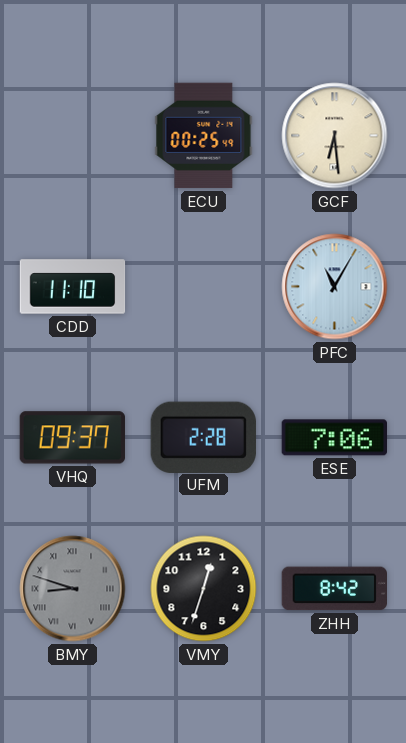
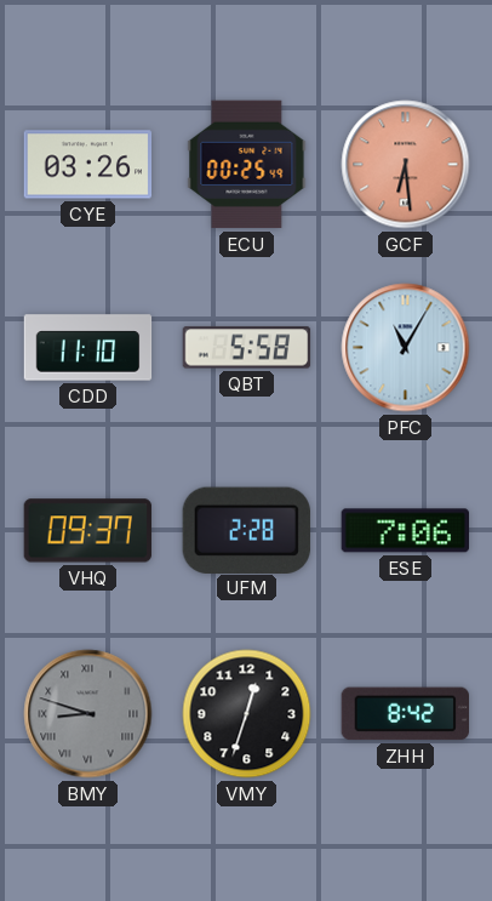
CYE: none -> 03:26 (88, 165)
GCF dial: cream -> salmon (406, 165)
QBT: none -> 5:58 (247, 348)
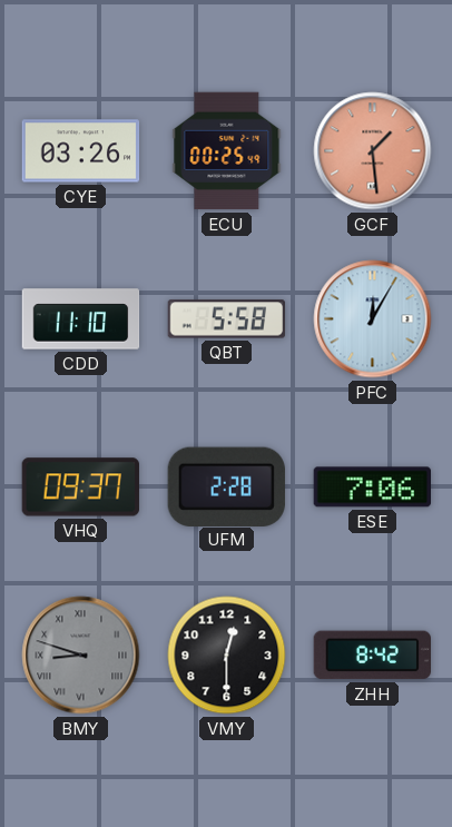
GCF: 6:29 -> 1:29 (373, 151)
PFC: 11:05 -> 12:05 (373, 319)
VMY: 12:33 -> 12:30 (227, 656)
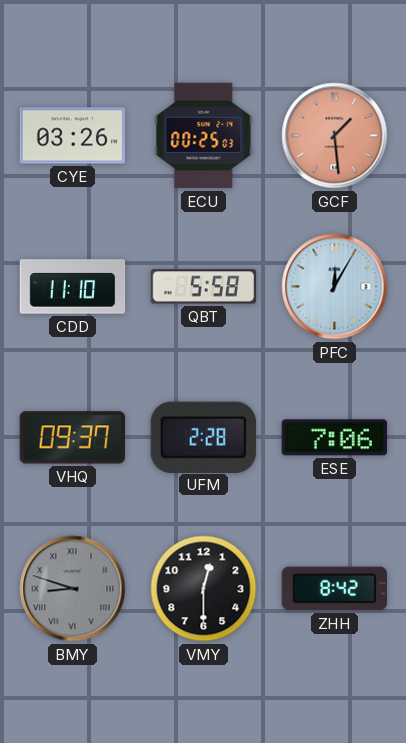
ECU: 00:25:49 -> 00:25:03 (204, 136)
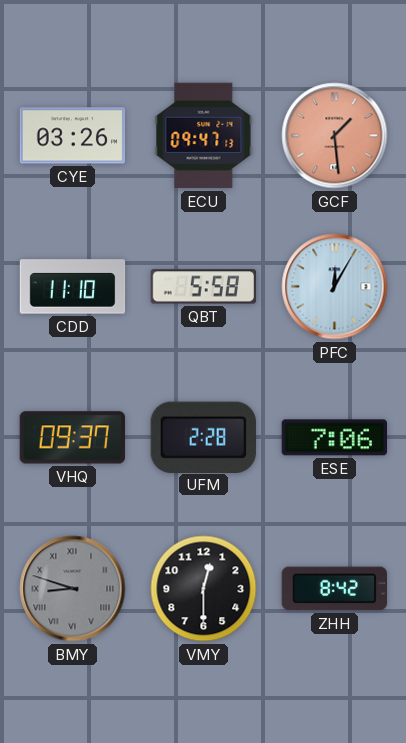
ECU: 00:25 -> 09:47 (204, 136)
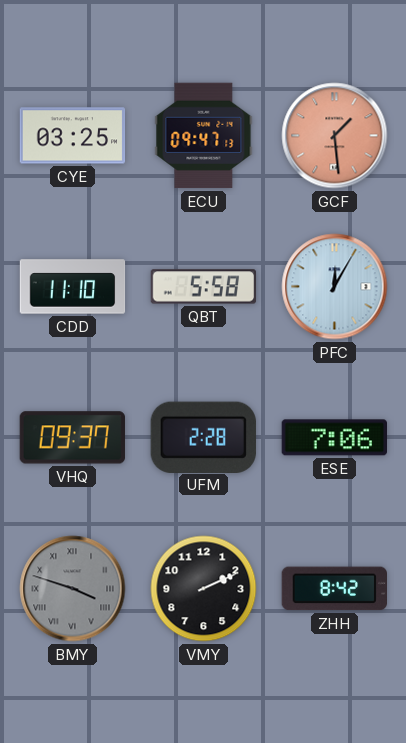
CYE: 03:26 -> 03:25 (73, 136)
BMY: 8:48 -> 3:48 (73, 589)
VMY: 12:30 -> 2:11 (204, 589)
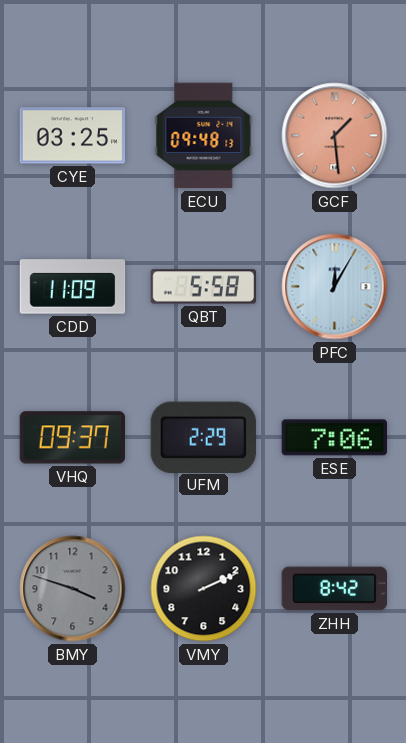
ECU: 09:47 -> 09:48 (204, 136)
CDD: 11:10 -> 11:09 (73, 287)
UFM: 2:28 -> 2:29 (203, 437)
BMY numerals: Roman -> Arabic (73, 589)
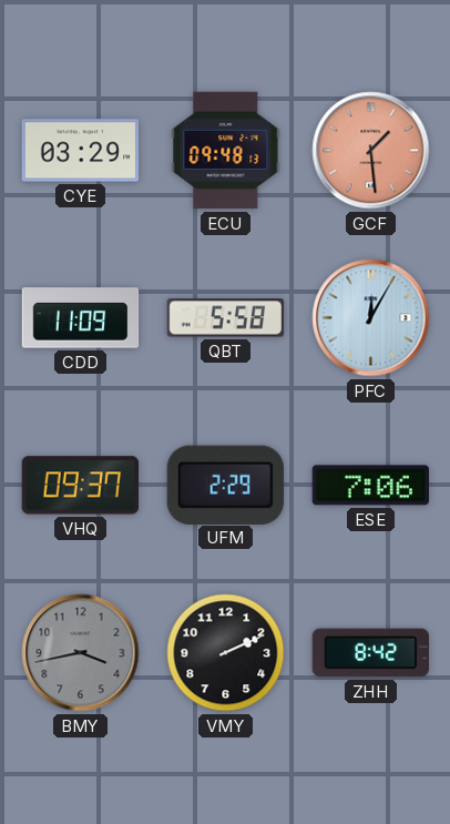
CYE: 03:25 -> 03:29 (81, 151)
BMY: 3:48 -> 3:43 (81, 653)
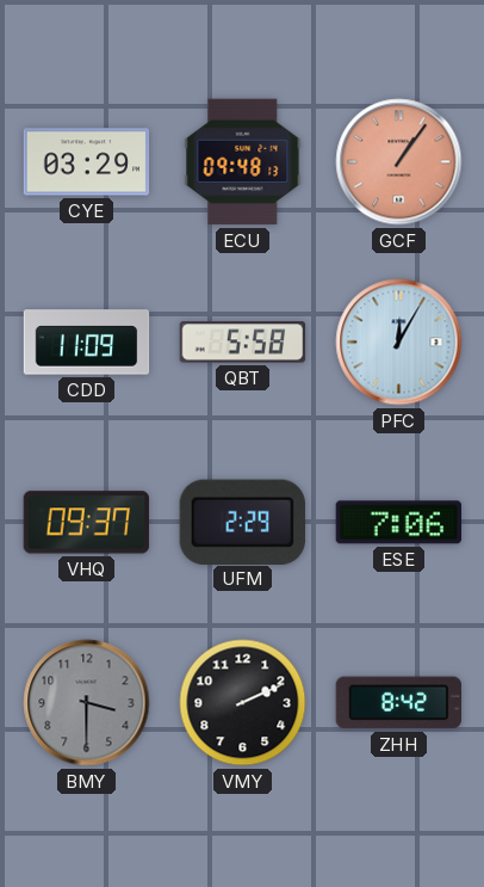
GCF: 1:29 -> 1:06 (399, 162)
BMY: 3:43 -> 3:30 (87, 703)
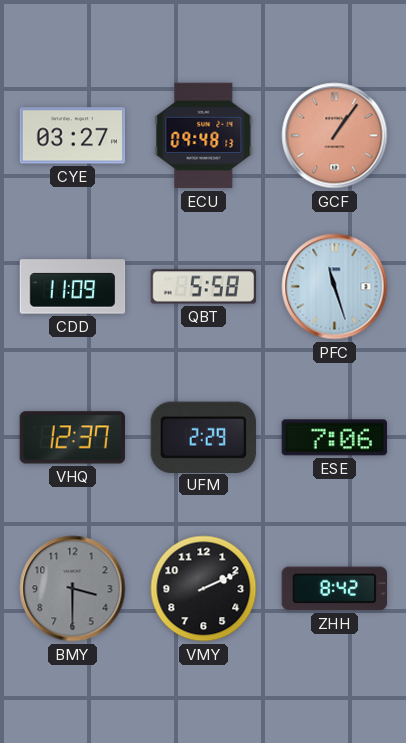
CYE: 03:29 -> 03:27 (73, 136)
PFC: 12:05 -> 11:27 (335, 287)
VHQ: 09:37 -> 12:37 (72, 438)
